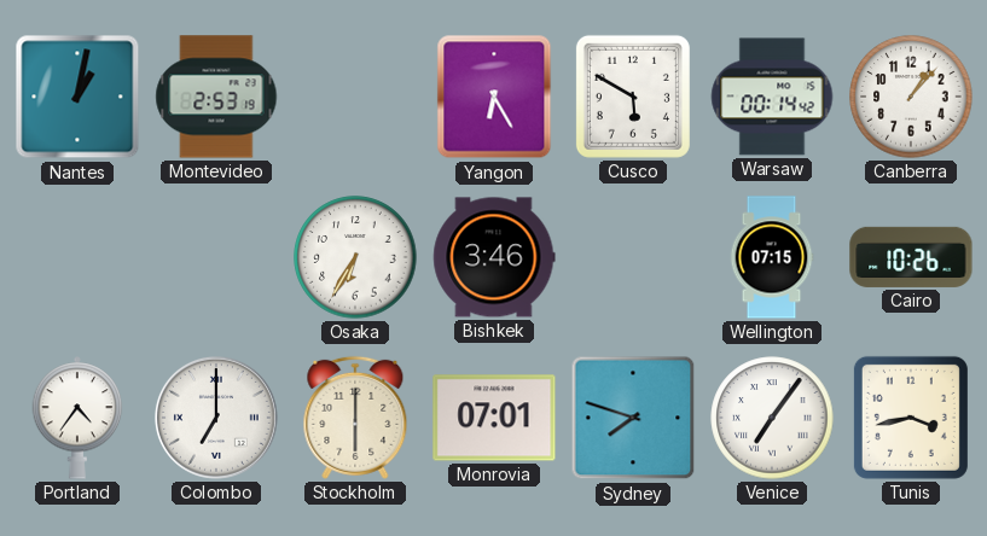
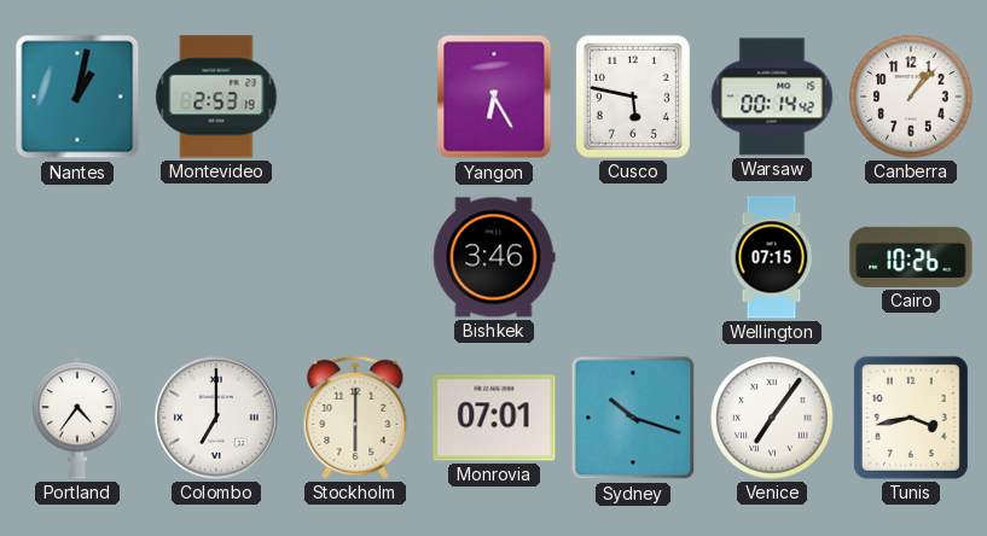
Cusco: 5:50 -> 5:47 (633, 97)
Osaka: 6:35 -> none (355, 257)
Sydney: 7:48 -> 10:18 (633, 418)
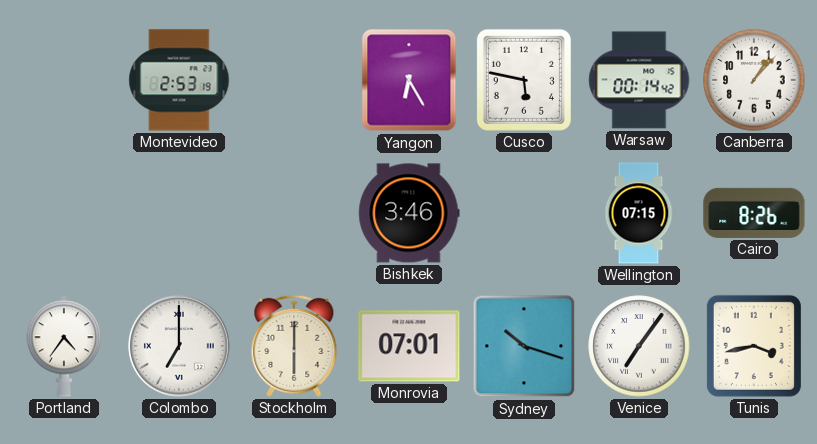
Nantes: 1:02 -> none (77, 97)
Cairo: 10:26 -> 8:26 (754, 213)
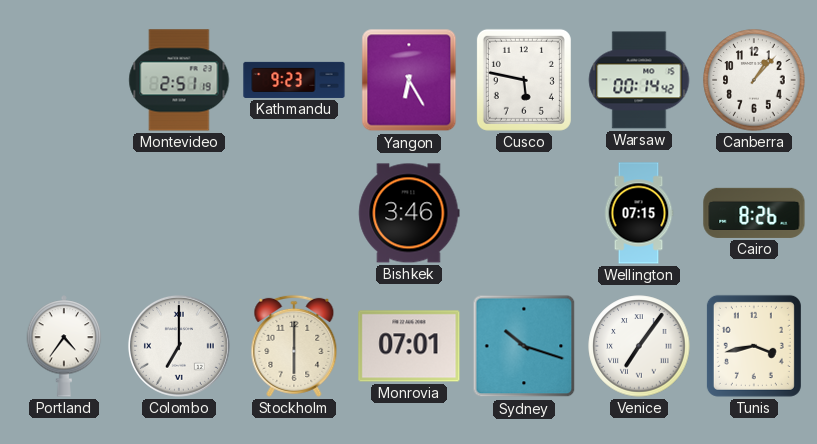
Montevideo: 2:53 -> 2:51 (179, 80)
Kathmandu: none -> 9:23 (294, 80)
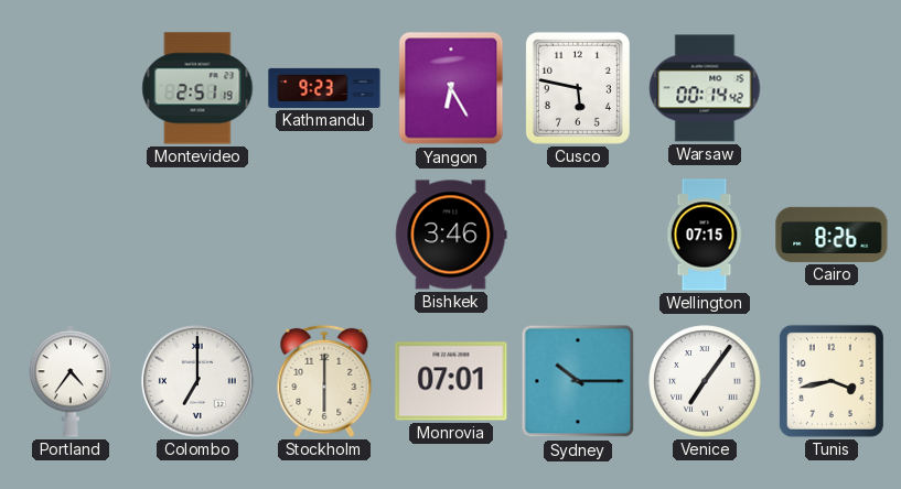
Canberra: 1:07 -> none (754, 80)
Sydney: 10:18 -> 10:15 (578, 381)
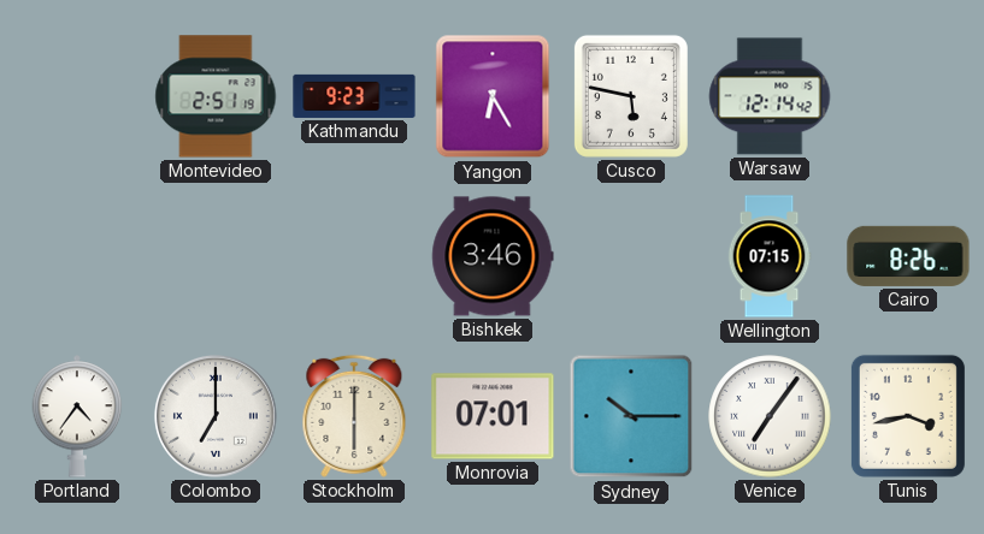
Warsaw: 00:14 -> 12:14 (770, 96)
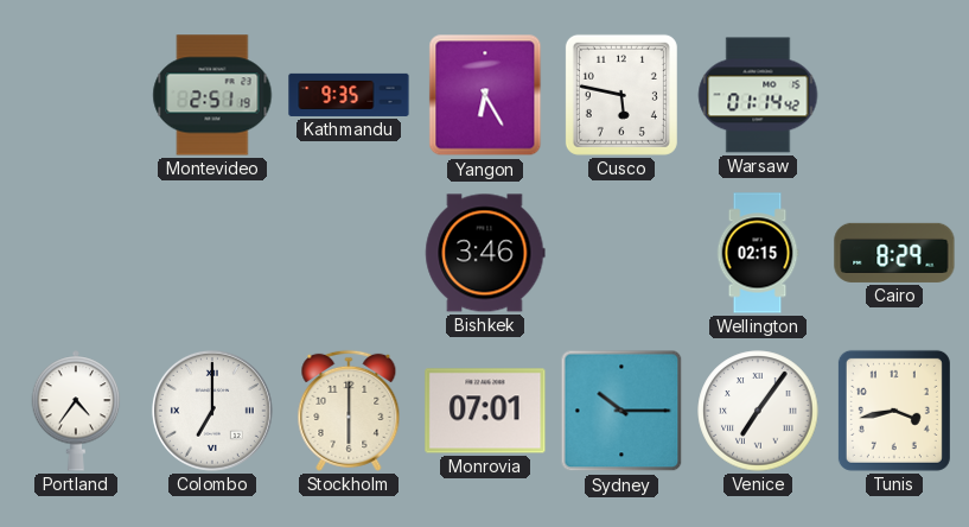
Kathmandu: 9:23 -> 9:35 (349, 95)
Warsaw: 12:14 -> 01:14 (758, 95)
Wellington: 07:15 -> 02:15 (758, 253)
Cairo: 8:26 -> 8:29 (894, 253)
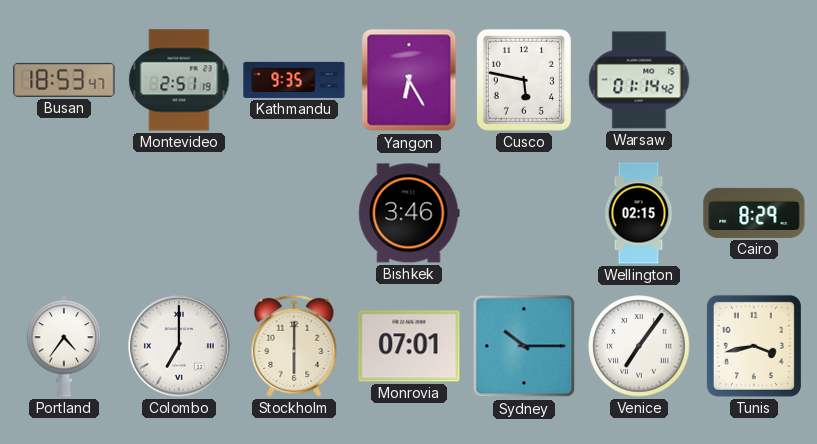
Busan: none -> 18:53 (64, 80)
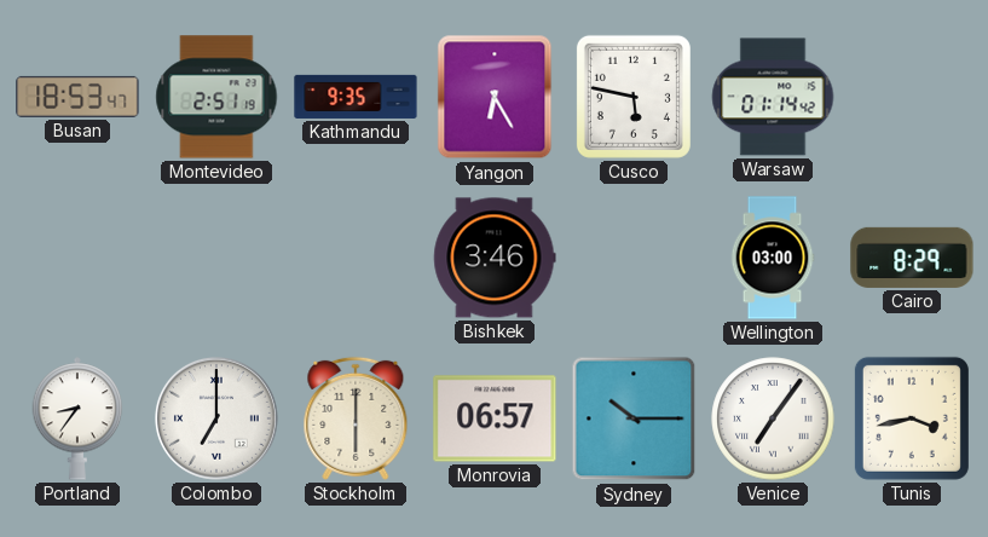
Wellington: 02:15 -> 03:00 (773, 258)
Portland: 4:36 -> 8:36 (77, 418)
Monrovia: 07:01 -> 06:57 (495, 418)
